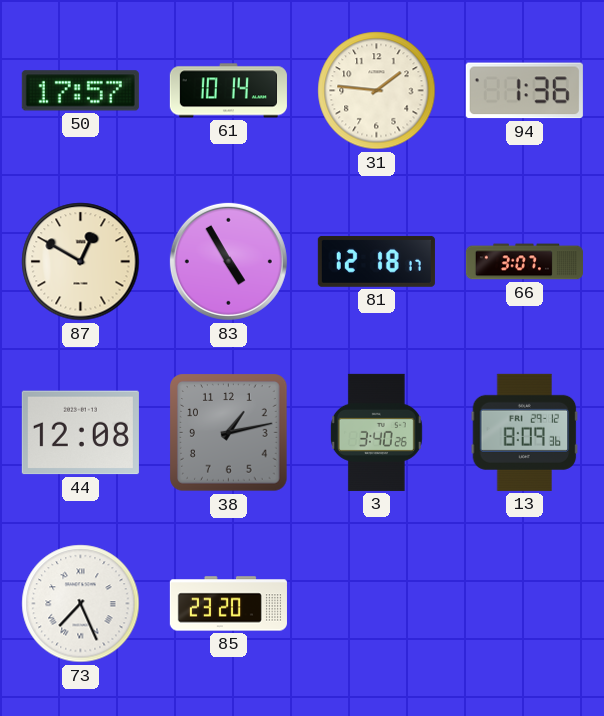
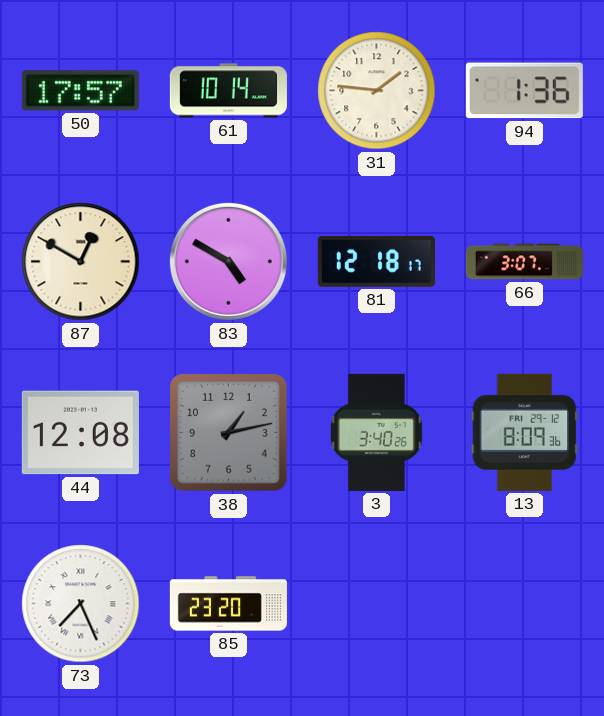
83: 4:55 -> 4:50 (228, 261)
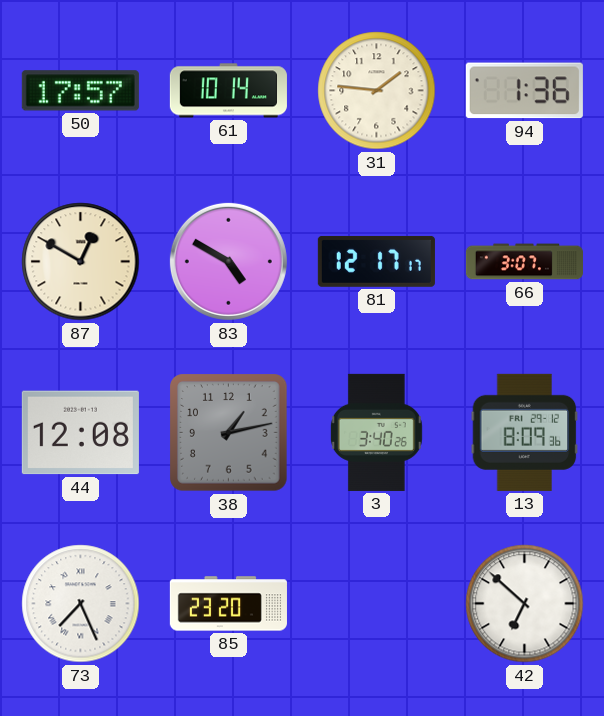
81: 12:18 -> 12:17 (376, 261)
42: none -> 6:52 (525, 604)
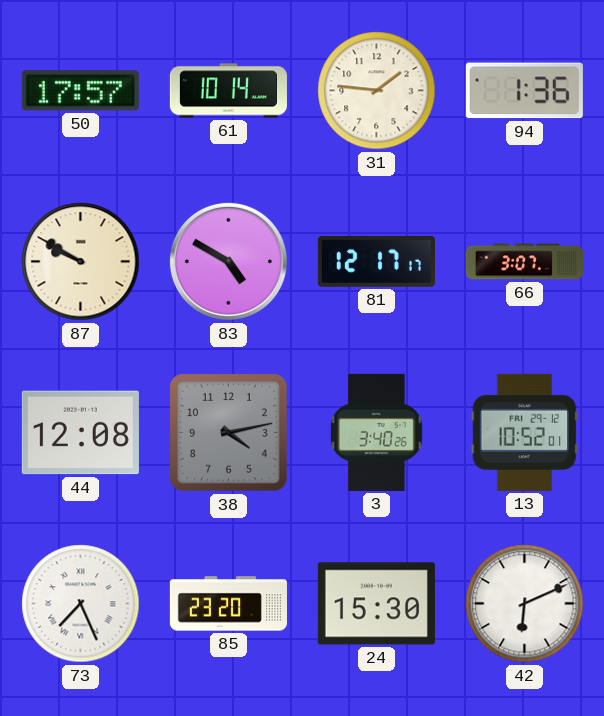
87: 12:50 -> 9:50 (81, 262)
38: 1:13 -> 4:13 (229, 433)
13: 8:09 -> 10:52 (525, 432)
24: none -> 15:30 (376, 604)
42: 6:52 -> 6:11 (525, 604)
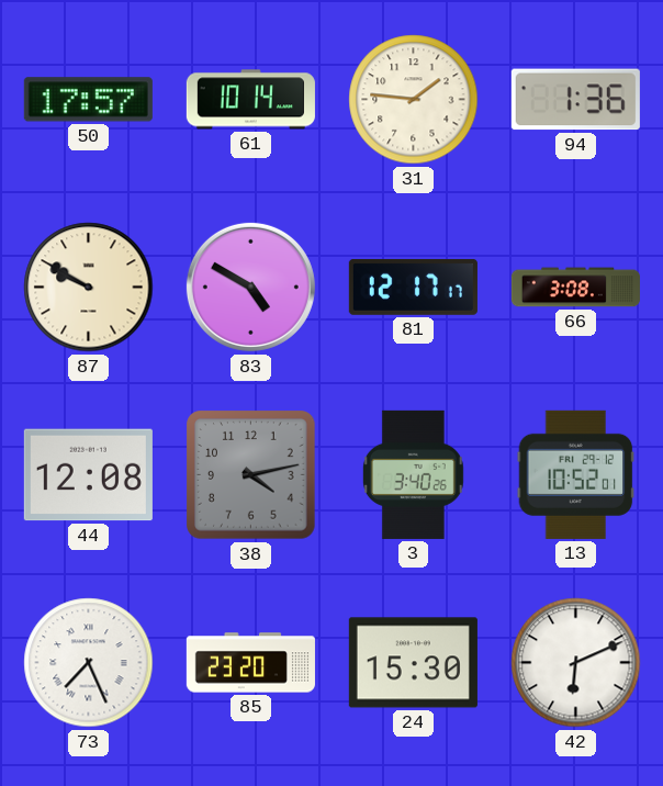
66: 3:07 -> 3:08 (575, 288)
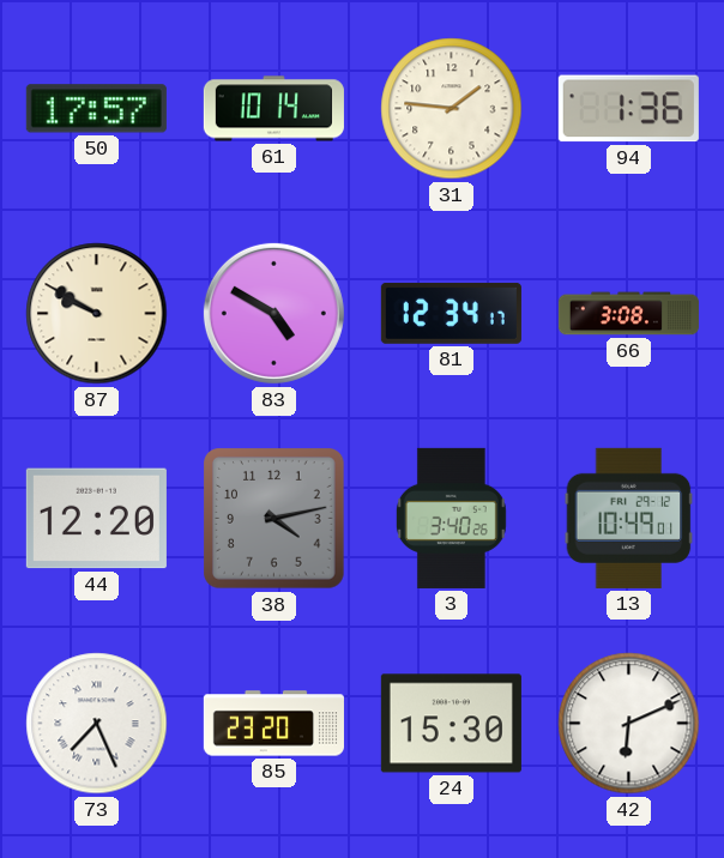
81: 12:17 -> 12:34 (451, 313)
44: 12:08 -> 12:20 (96, 519)
13: 10:52 -> 10:49 (629, 518)
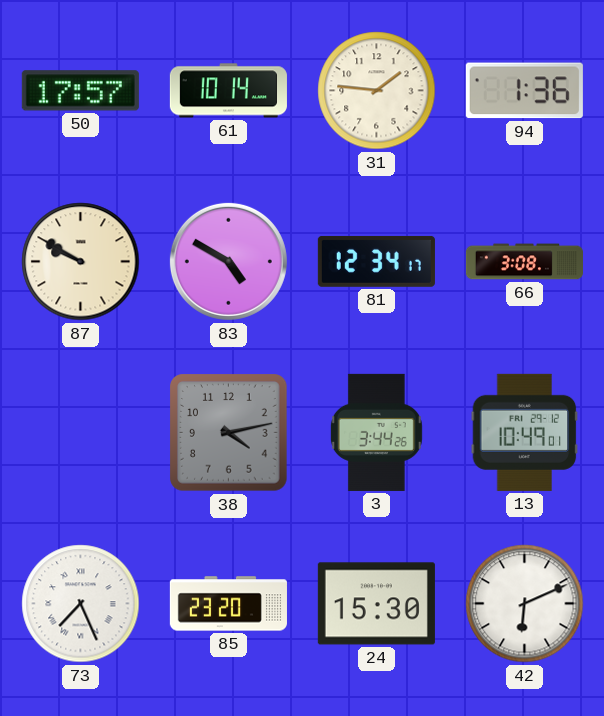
44: 12:20 -> none (96, 519)
3: 3:40 -> 3:44 (376, 432)
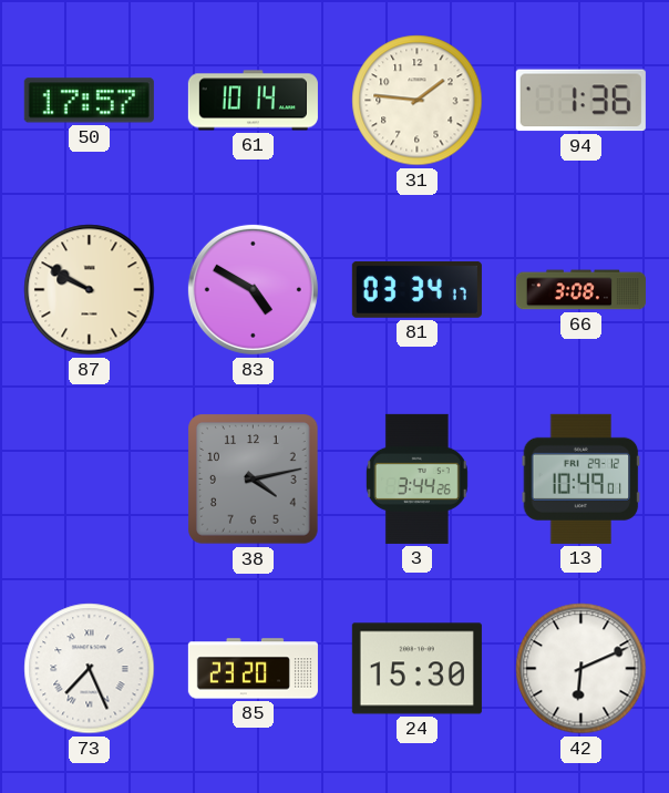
81: 12:34 -> 03:34 (416, 289)
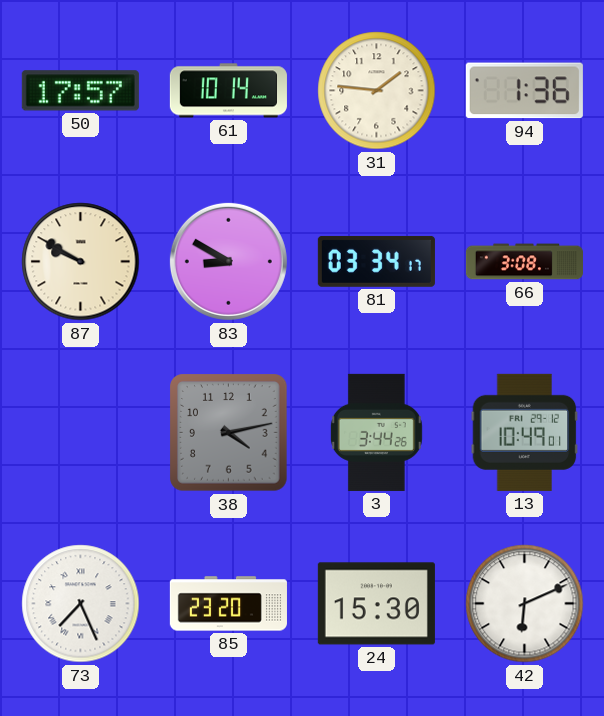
83: 4:50 -> 8:50 (228, 261)
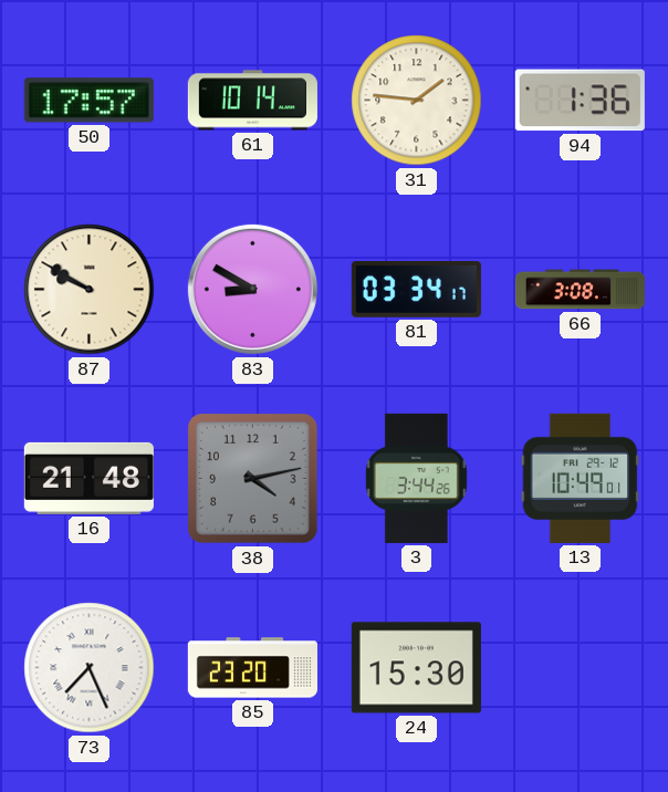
16: none -> 21:48 (88, 478)
42: 6:11 -> none (525, 604)
